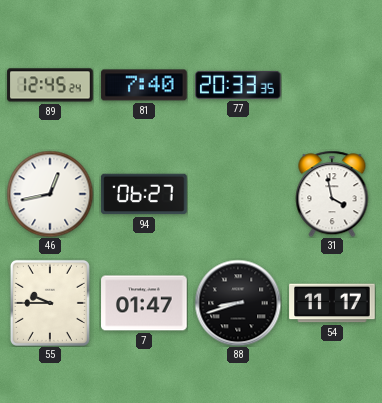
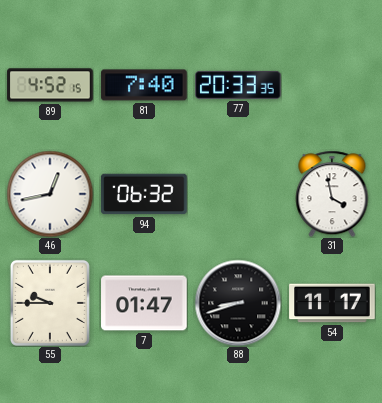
89: 12:45 -> 4:52 (50, 85)
94: 06:27 -> 06:32 (144, 194)
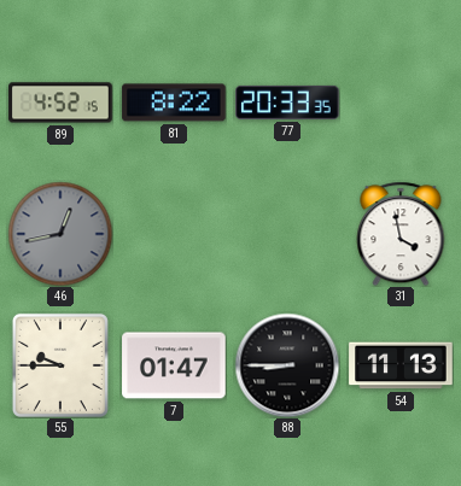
81: 7:40 -> 8:22 (174, 103)
46 dial: white -> grey (60, 234)
94: 06:32 -> none (144, 194)
88: 8:42 -> 8:45 (287, 365)
54: 11:17 -> 11:13 (401, 365)
